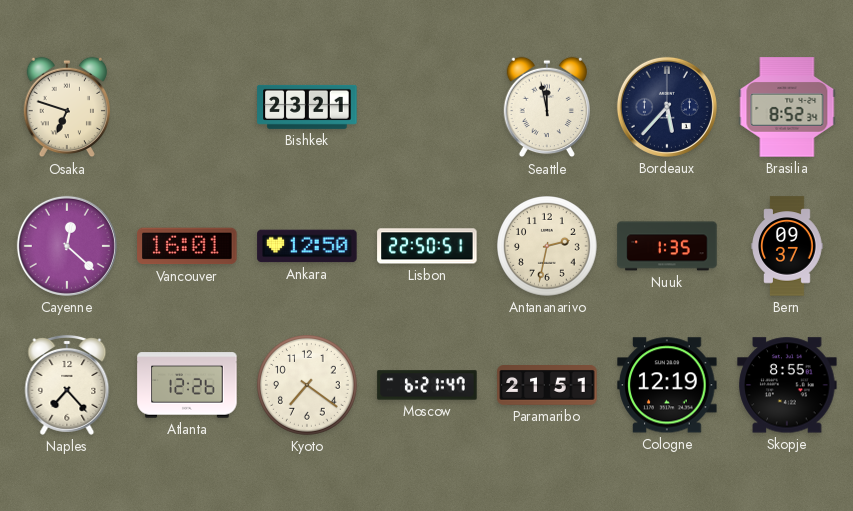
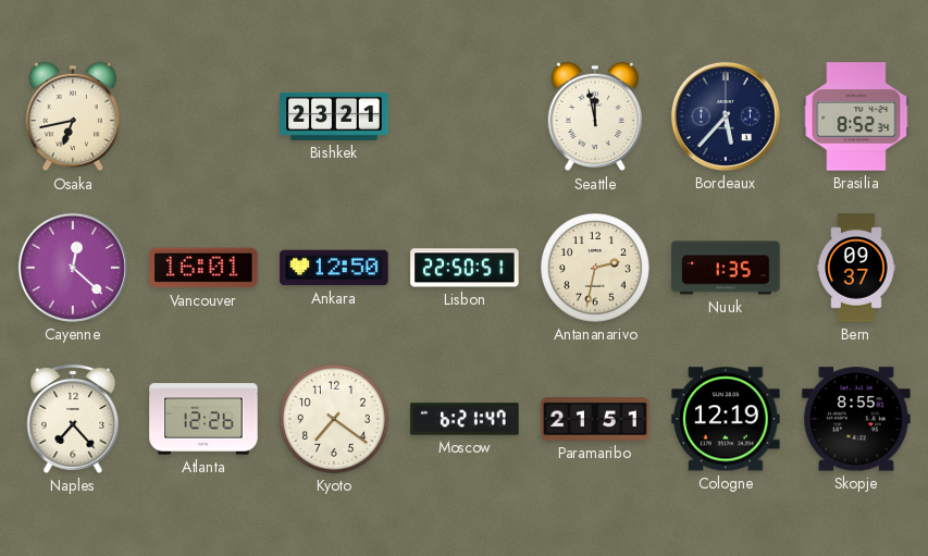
Osaka: 6:48 -> 6:43 (72, 116)
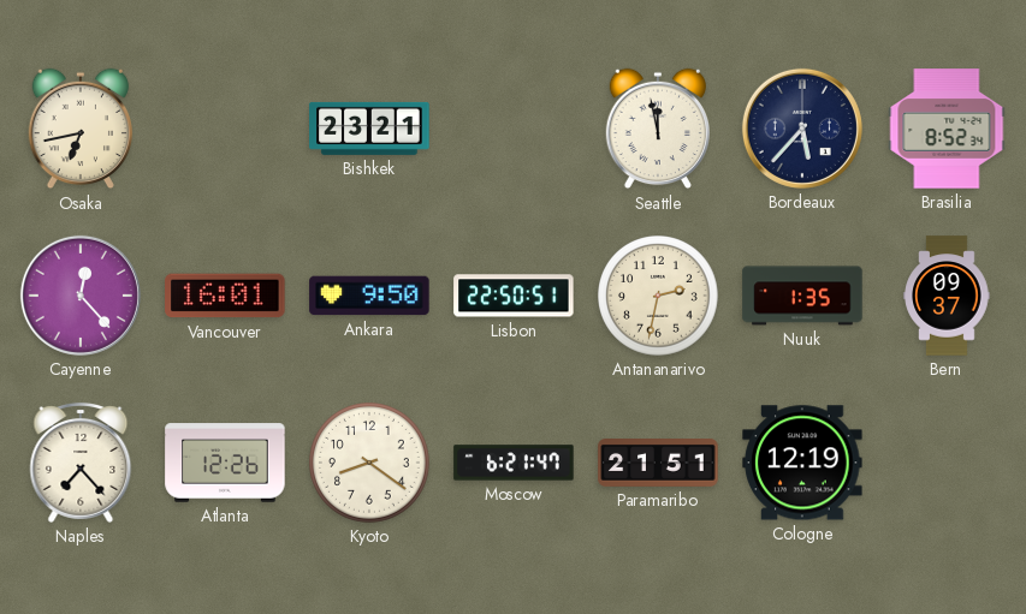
Cayenne: 12:22 -> 12:23 (81, 296)
Ankara: 12:50 -> 9:50 (369, 296)
Kyoto: 7:21 -> 8:21 (370, 464)
Skopje: 8:55 -> none (856, 419)
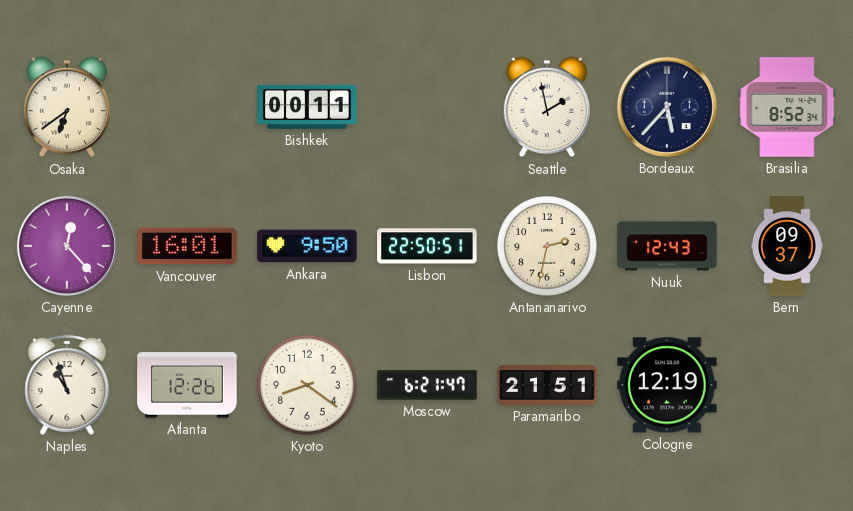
Osaka: 6:43 -> 6:39 (66, 107)
Bishkek: 23:21 -> 00:11 (307, 107)
Seattle: 11:58 -> 1:58 (546, 107)
Nuuk: 1:35 -> 12:43 (667, 246)
Naples: 7:23 -> 10:57 (67, 385)
